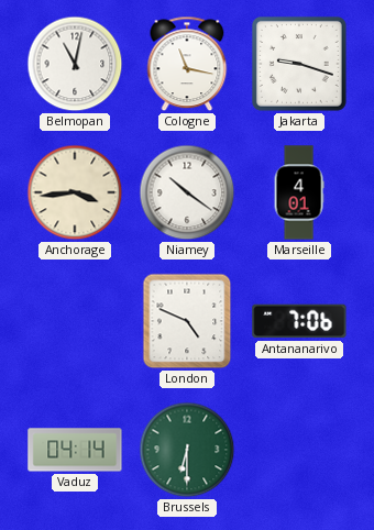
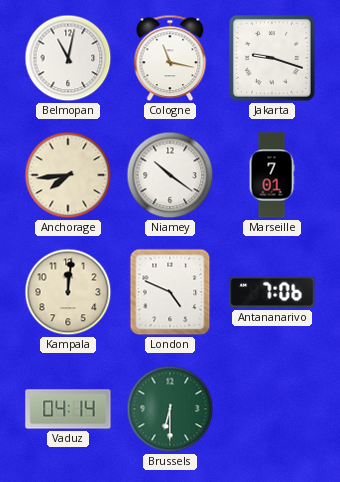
Anchorage: 3:44 -> 7:44 (68, 175)
Marseille: 4:01 -> 7:01 (272, 175)
Kampala: none -> 12:01 (68, 292)
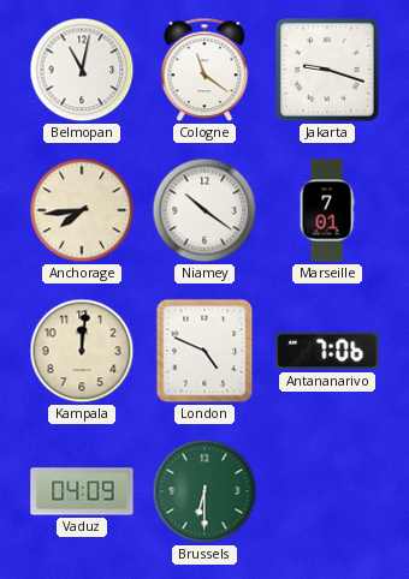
Cologne: 11:17 -> 11:21 (204, 70)
Vaduz: 04:14 -> 04:09 (82, 491)
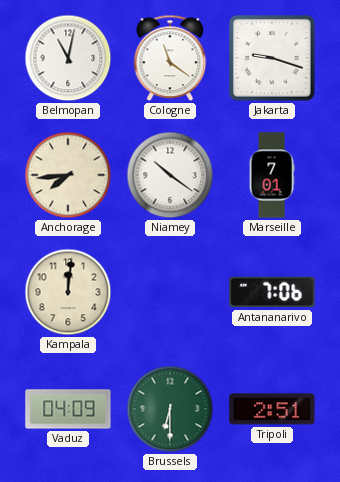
London: 4:49 -> none (204, 351)
Tripoli: none -> 2:51 (272, 409)
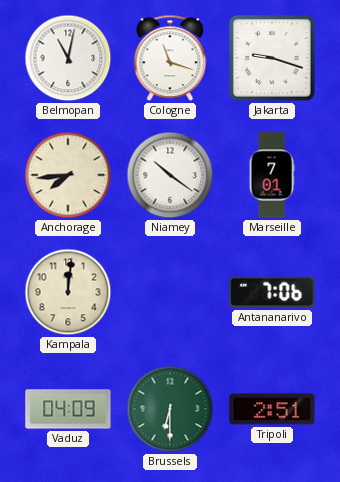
Cologne: 11:21 -> 11:18 (170, 58)
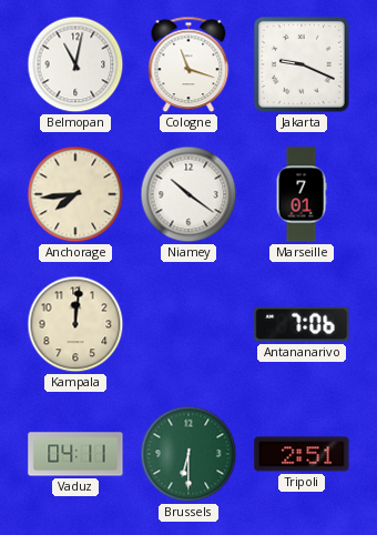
Jakarta: 9:18 -> 9:19 (302, 64)
Vaduz: 04:09 -> 04:11 (75, 454)
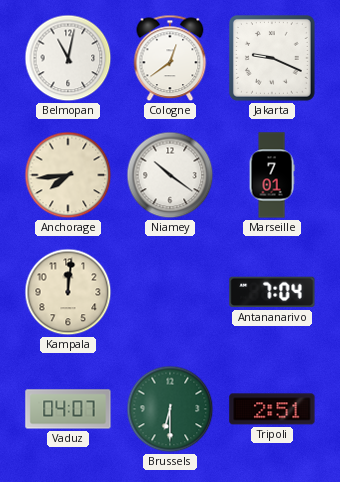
Cologne: 11:18 -> 12:39 (170, 58)
Antananarivo: 7:06 -> 7:04 (272, 292)
Vaduz: 04:11 -> 04:07 (68, 409)
